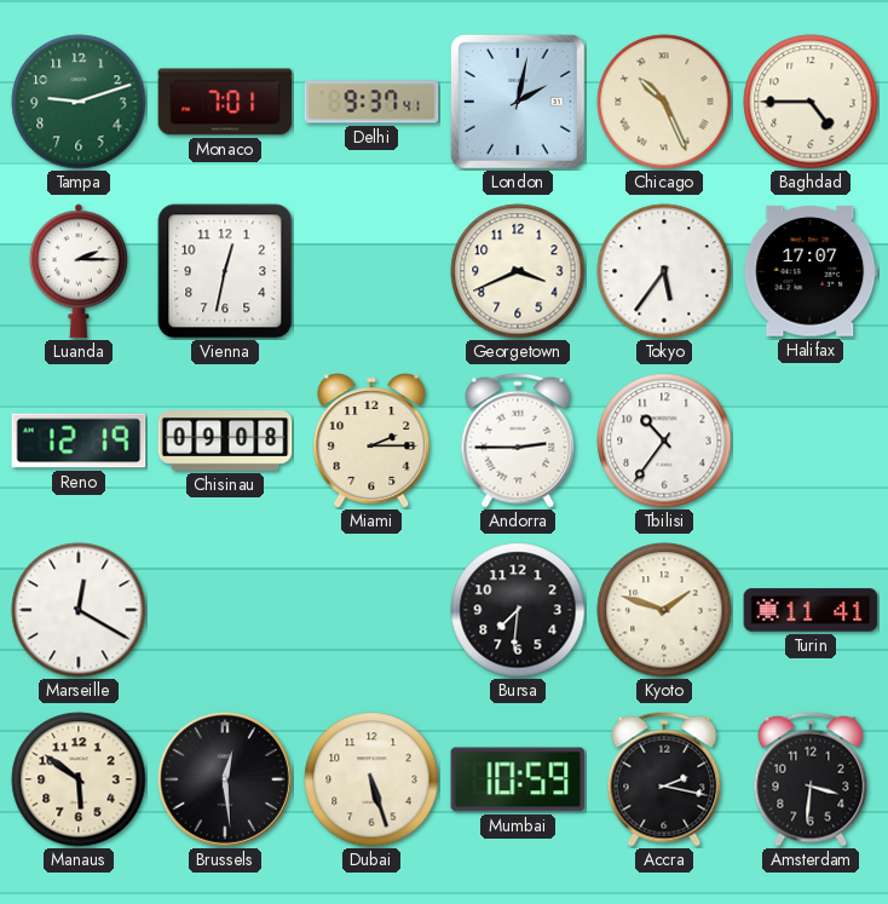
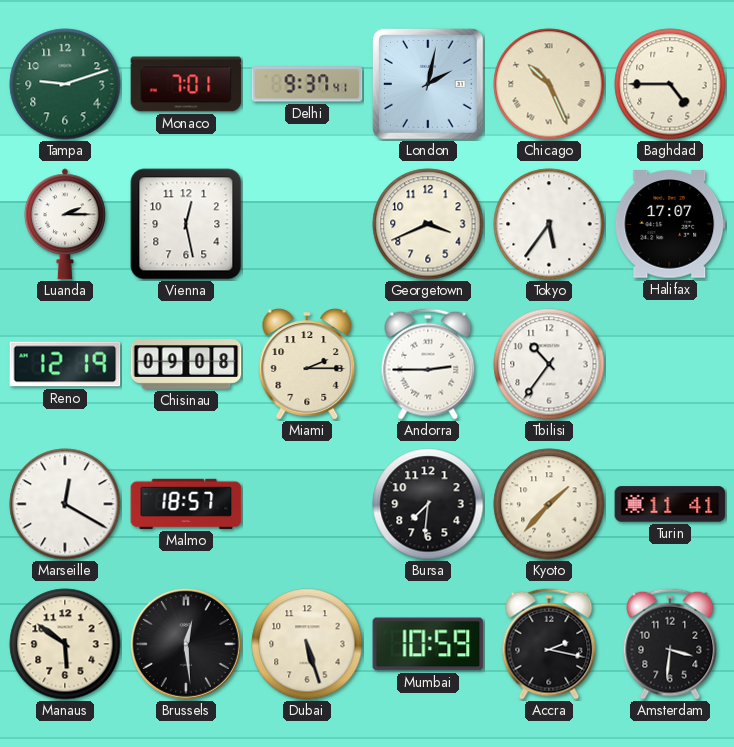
Vienna: 12:32 -> 12:28 (186, 224)
Malmo: none -> 18:57 (186, 504)
Kyoto: 1:48 -> 1:37 (549, 504)
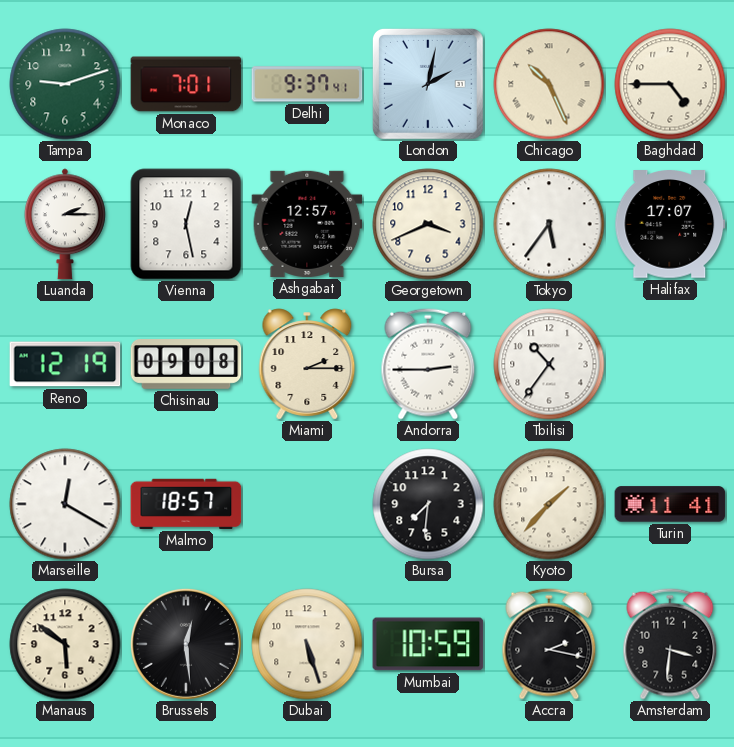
Ashgabat: none -> 12:57 (307, 224)
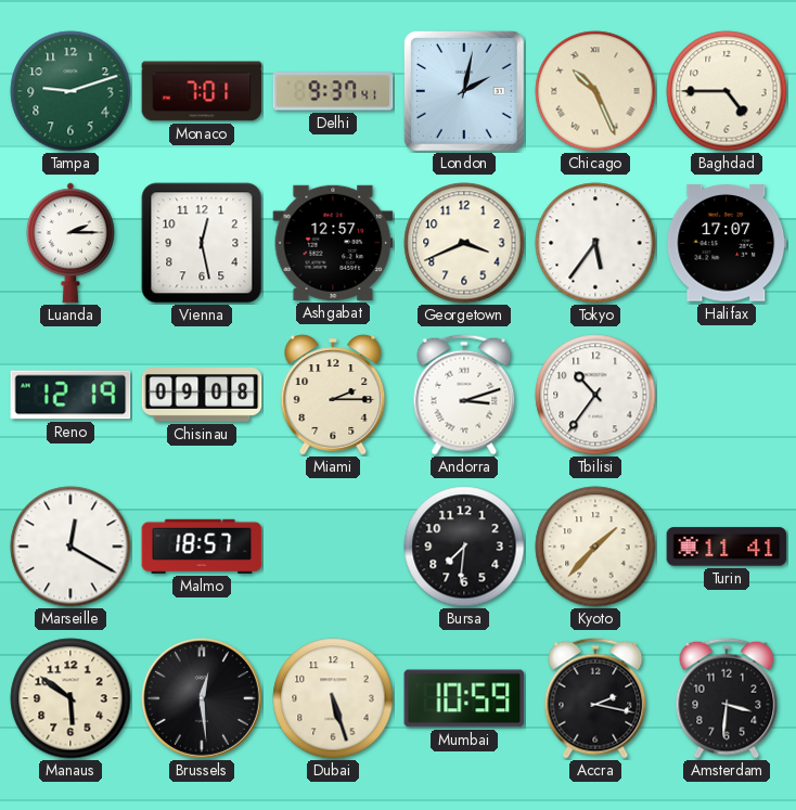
Andorra: 2:45 -> 3:12 (464, 395)
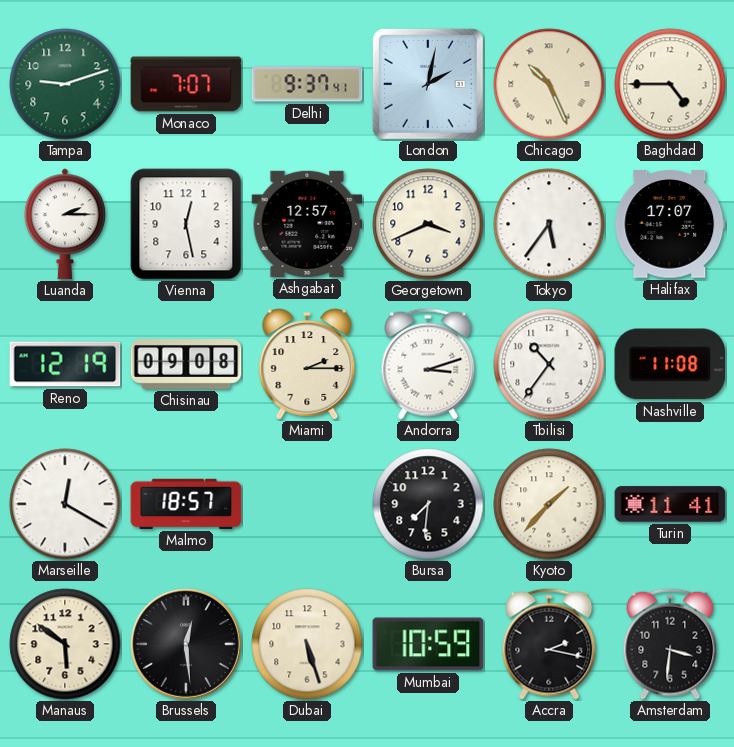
Monaco: 7:01 -> 7:07 (186, 84)
Nashville: none -> 11:08 (670, 364)
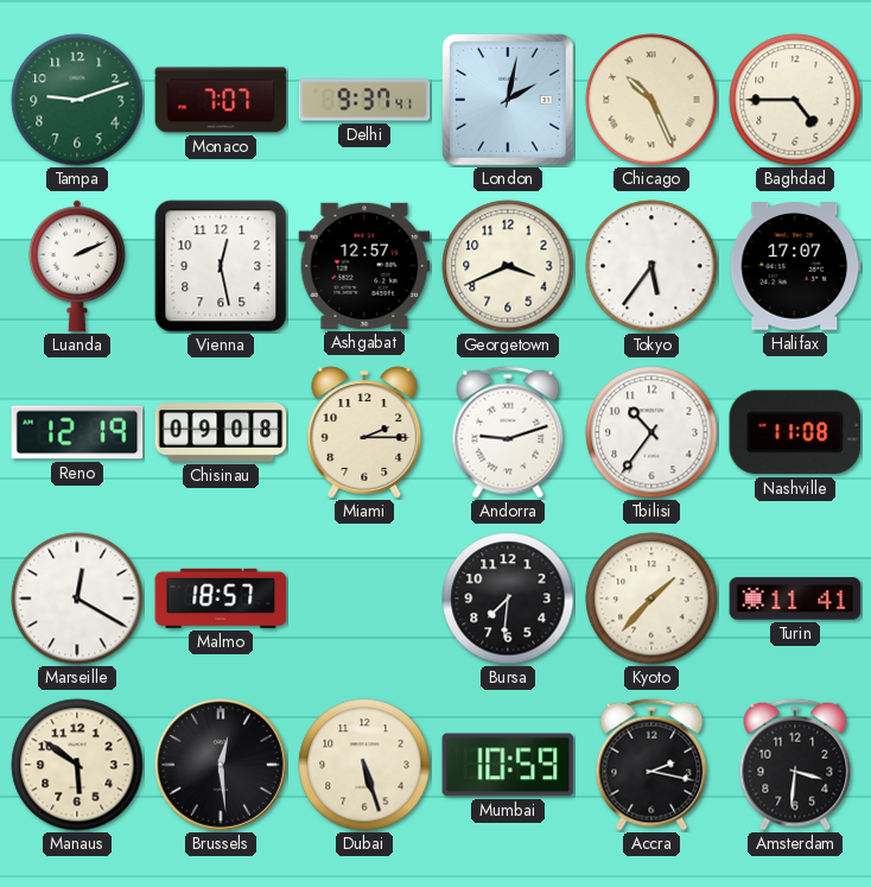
Luanda: 2:15 -> 2:11 (77, 266)
Andorra: 3:12 -> 9:12 (508, 432)
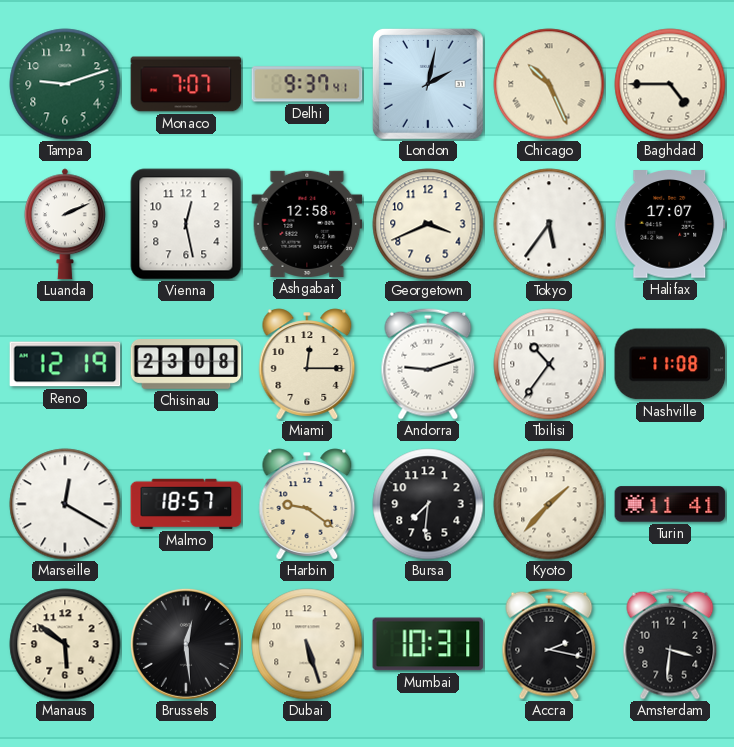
Ashgabat: 12:57 -> 12:58 (307, 224)
Chisinau: 09:08 -> 23:08 (186, 365)
Miami: 2:15 -> 12:15 (307, 364)
Harbin: none -> 9:21 (307, 504)
Mumbai: 10:59 -> 10:31 (428, 644)
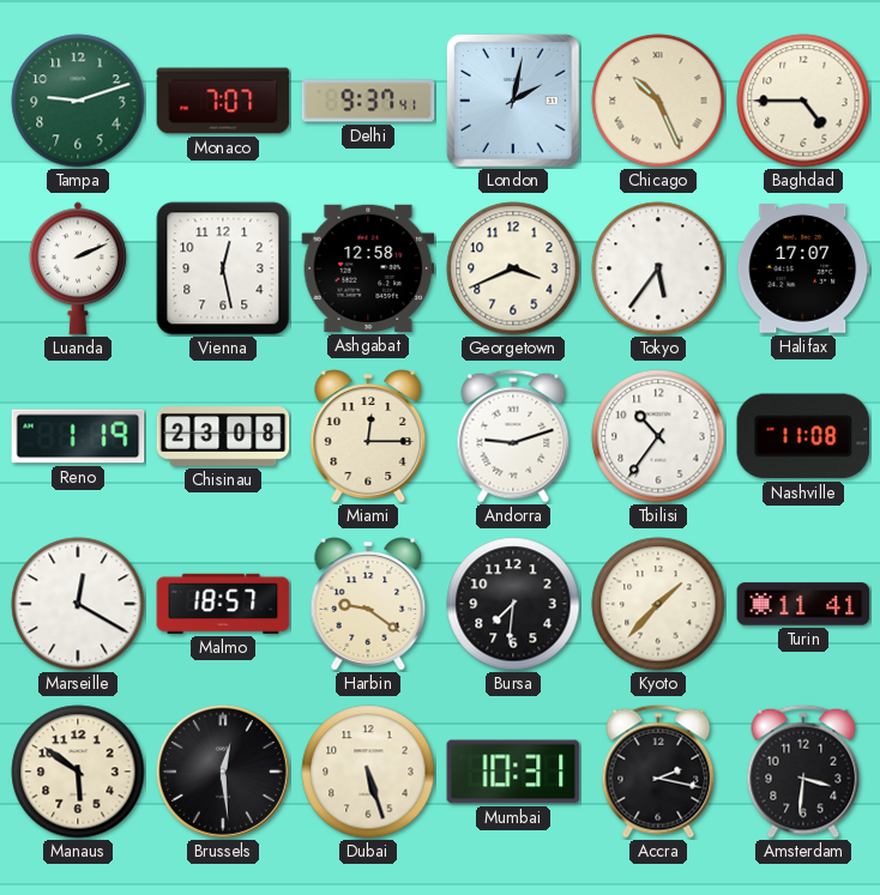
Reno: 12:19 -> 1:19 (78, 436)
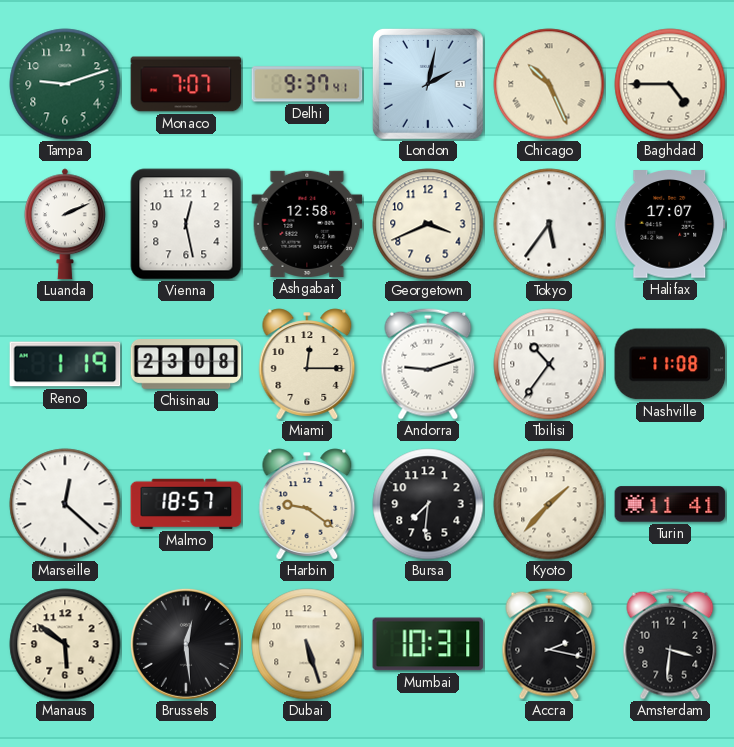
Marseille: 12:20 -> 12:22 (65, 504)
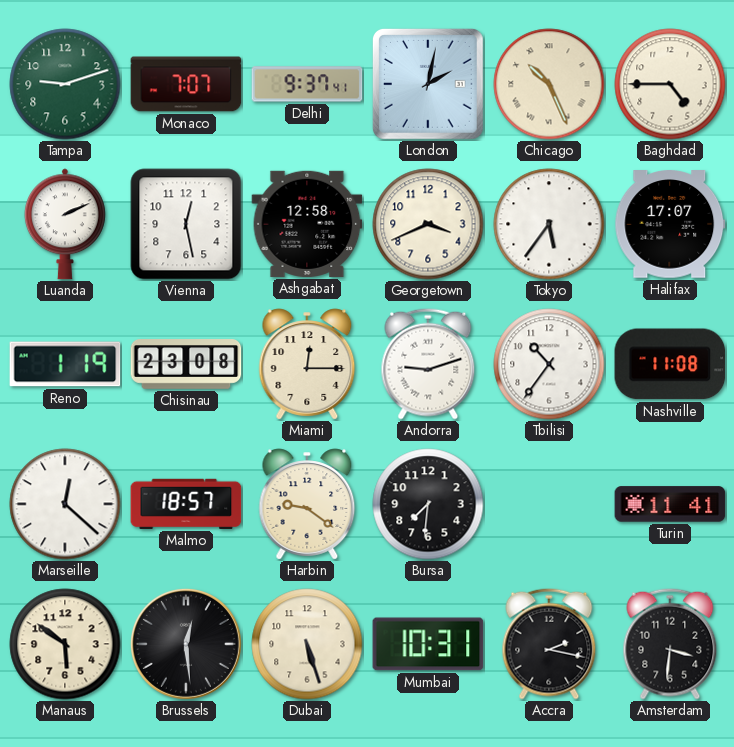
Kyoto: 1:37 -> none (549, 504)
